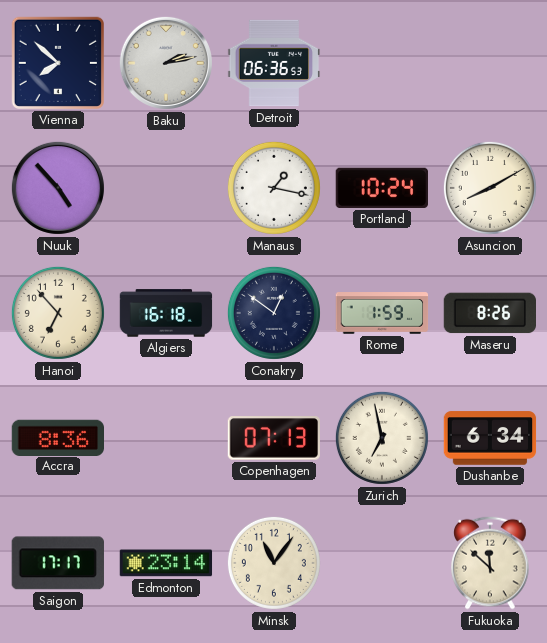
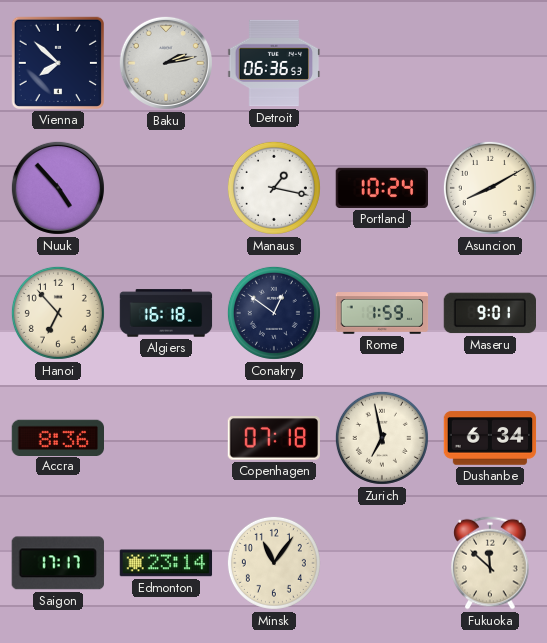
Maseru: 8:26 -> 9:01 (489, 313)
Copenhagen: 07:13 -> 07:18 (274, 438)
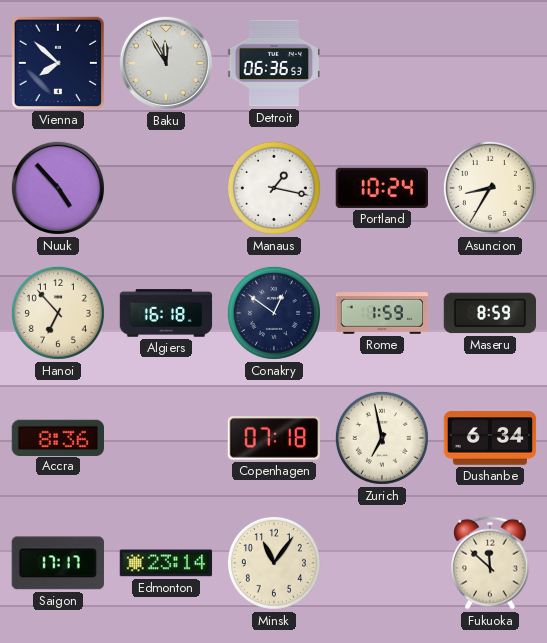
Baku: 2:13 -> 11:55 (166, 63)
Asuncion: 8:10 -> 8:35 (490, 188)
Maseru: 9:01 -> 8:59 (489, 313)
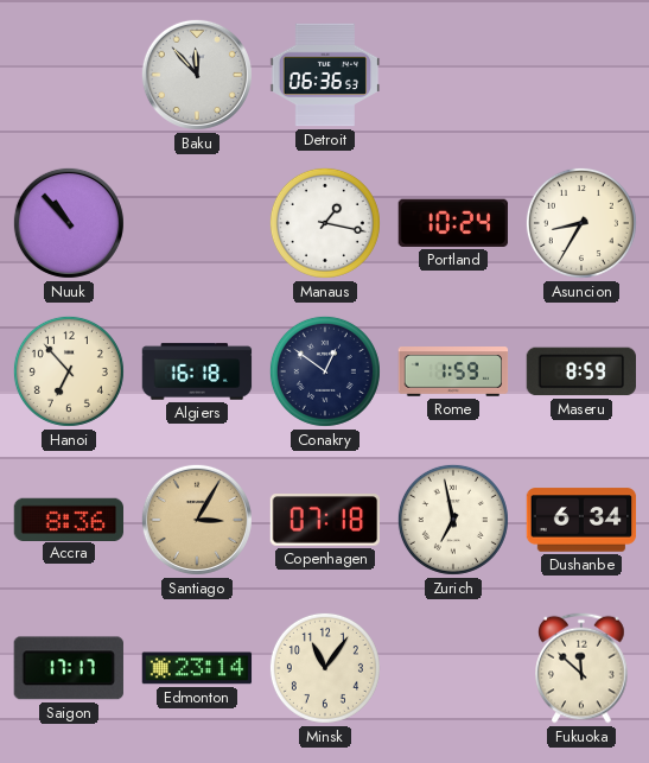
Vienna: 7:52 -> none (57, 62)
Baku: 11:55 -> 11:53 (197, 75)
Nuuk: 4:53 -> 10:53 (69, 223)
Santiago: none -> 3:05 (197, 520)
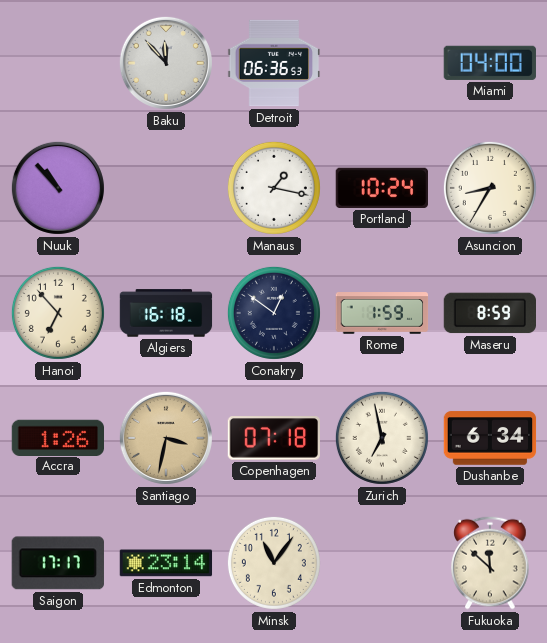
Miami: none -> 04:00 (489, 63)
Accra: 8:36 -> 1:26 (57, 437)
Santiago: 3:05 -> 3:32 (166, 438)
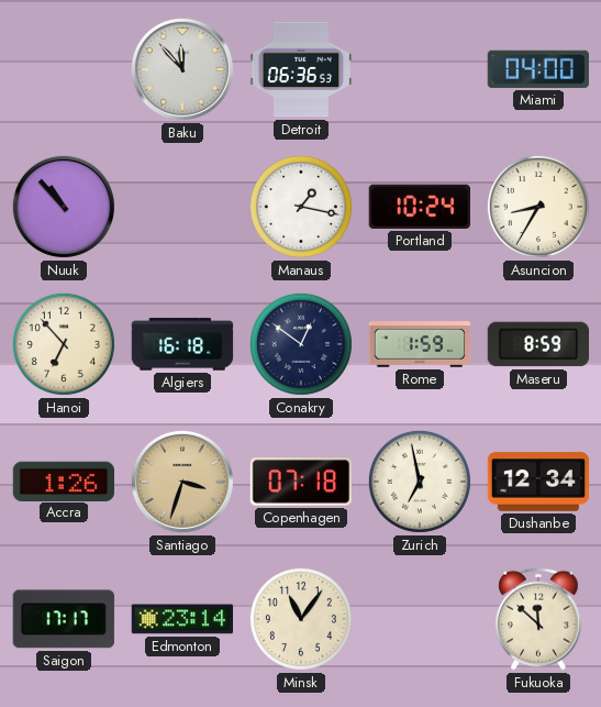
Santiago: 3:32 -> 3:33 (182, 482)
Dushanbe: 6:34 -> 12:34 (538, 482)
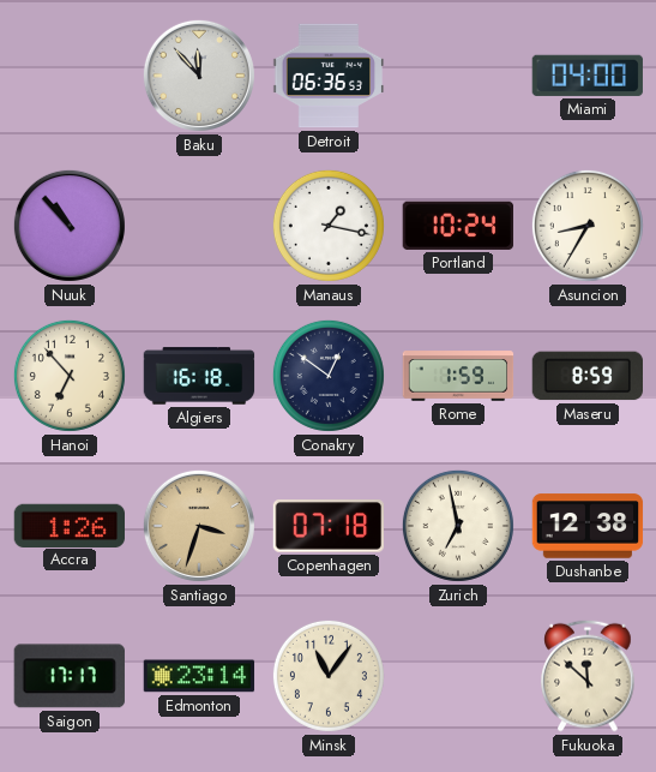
Dushanbe: 12:34 -> 12:38 (588, 526)
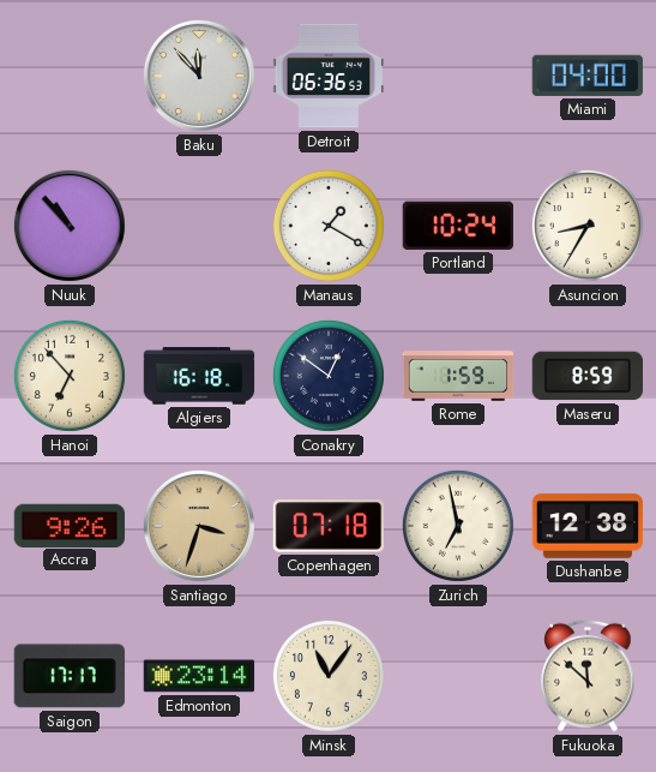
Manaus: 1:17 -> 1:20 (329, 226)
Accra: 1:26 -> 9:26 (68, 525)
